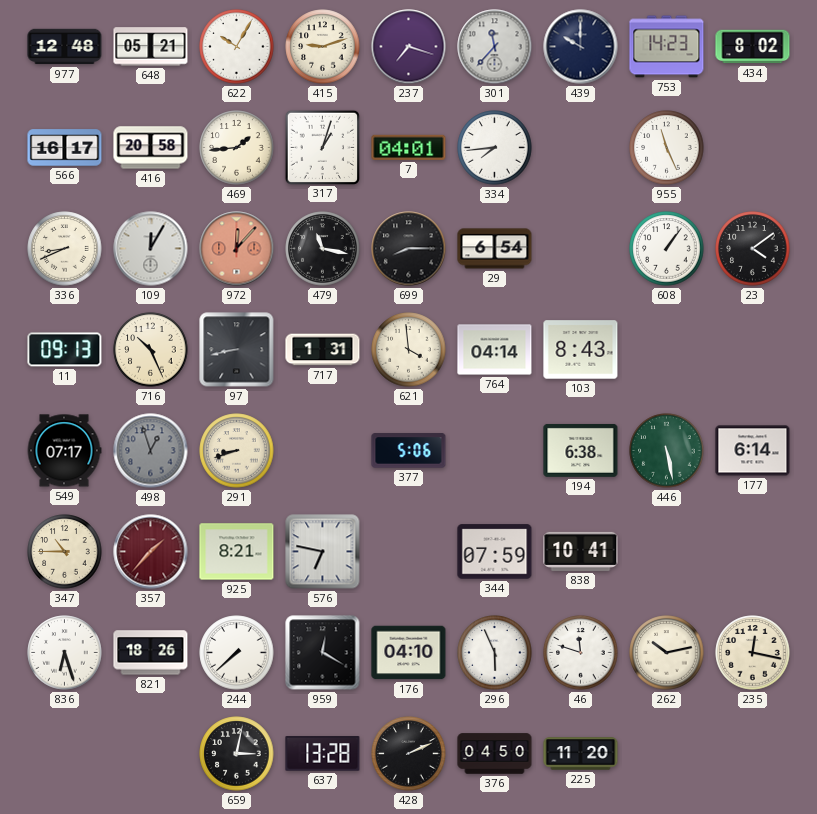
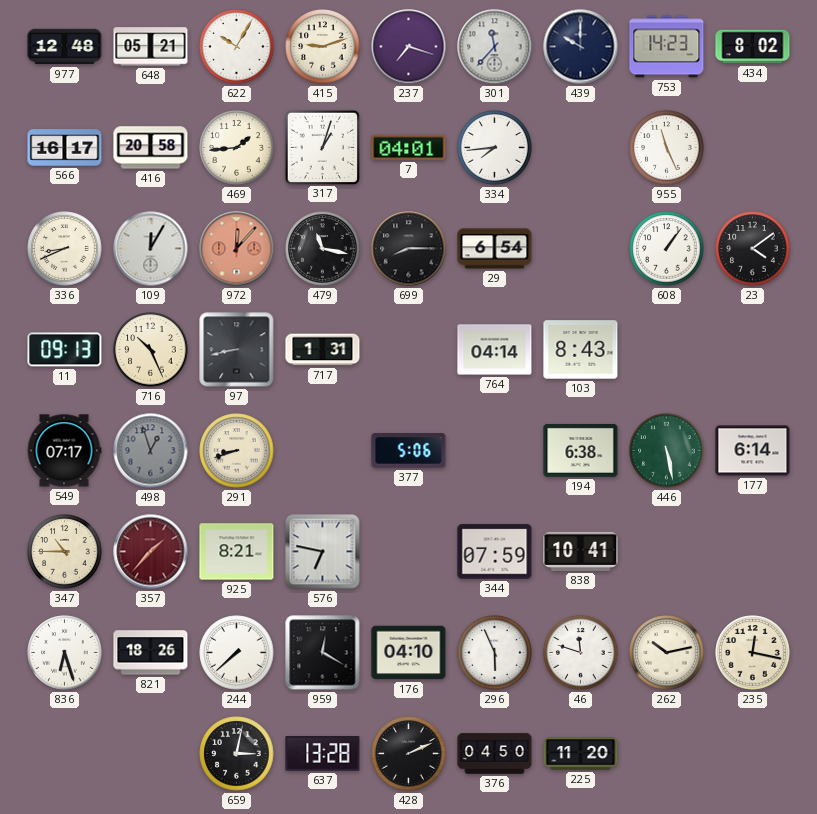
621: 3:59 -> none (409, 350)
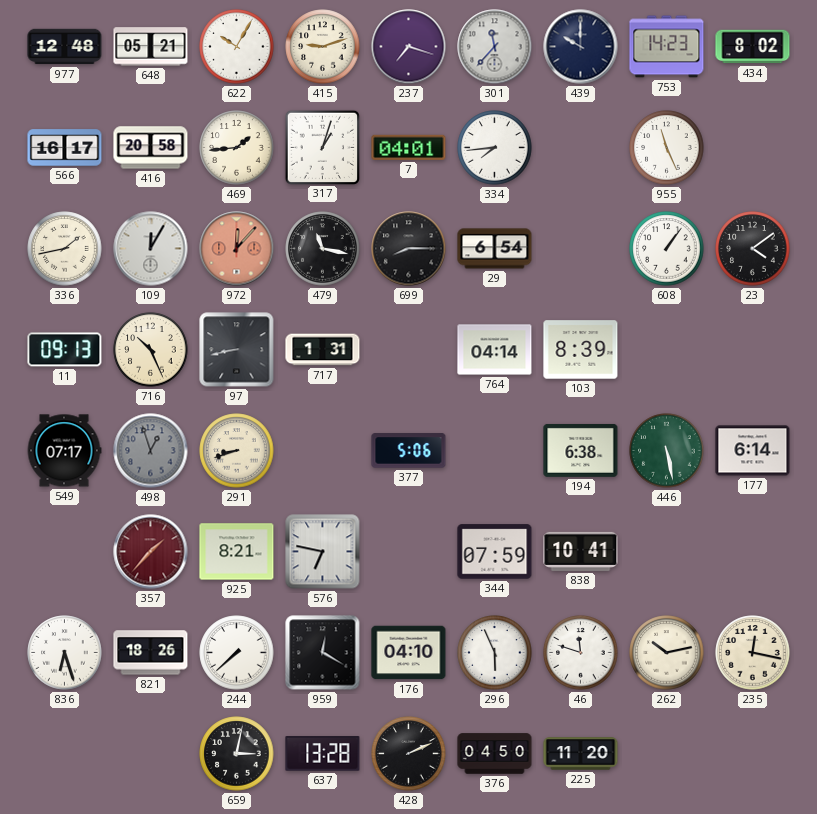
336: 8:41 -> 1:43 (65, 249)
103: 8:43 -> 8:39 (581, 350)
347: 10:45 -> none (65, 552)
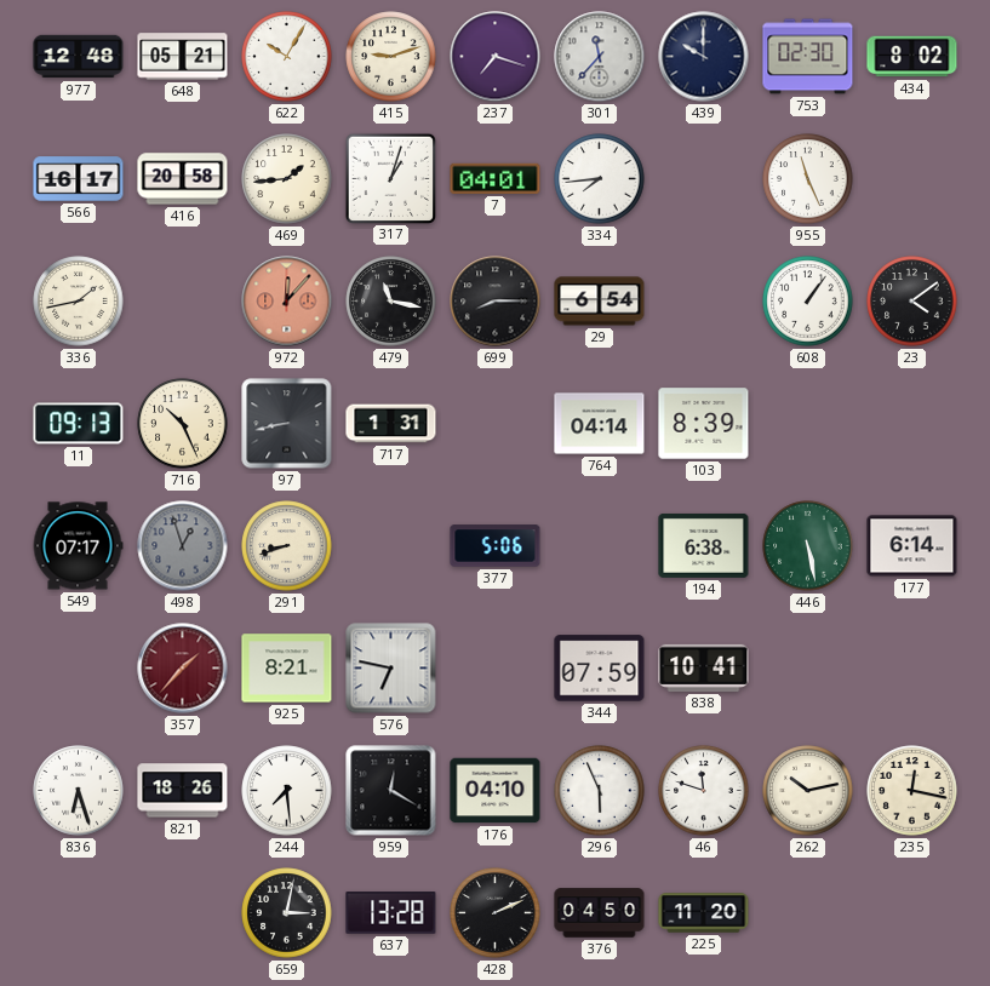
753: 14:23 -> 02:30 (808, 57)
109: 12:05 -> none (151, 249)
244: 7:38 -> 7:29 (287, 791)
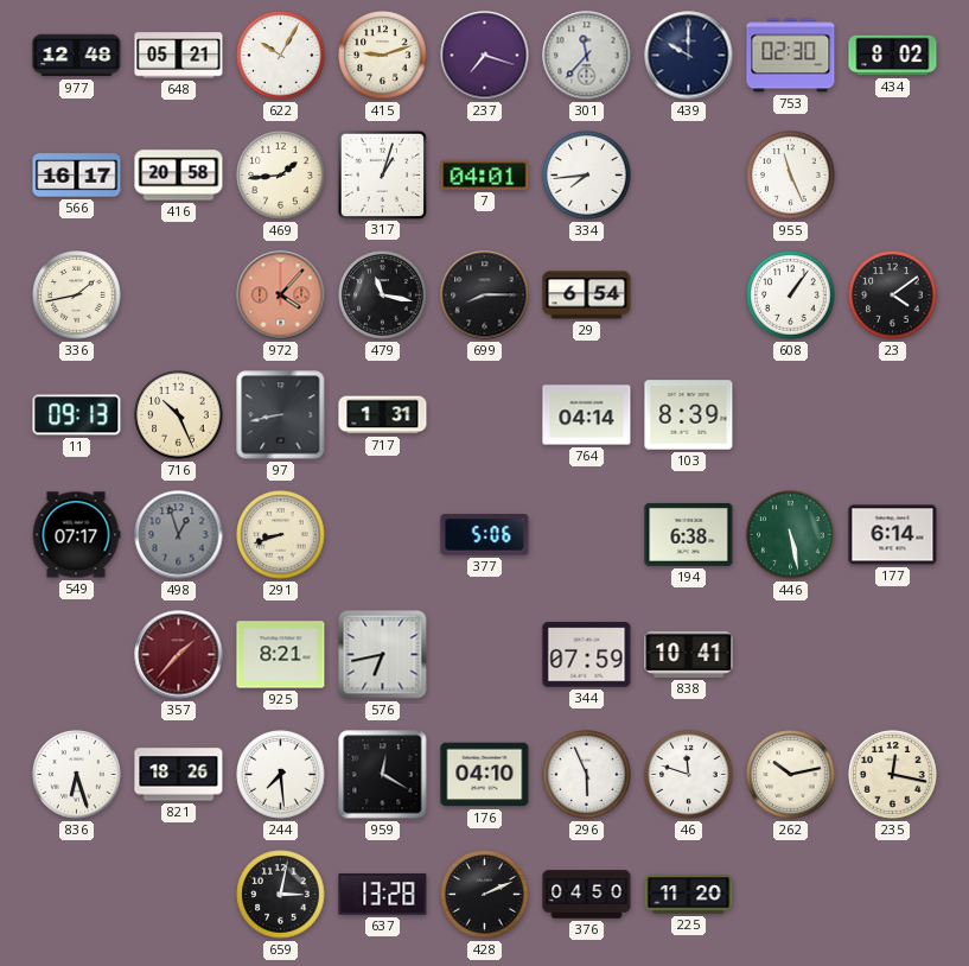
972: 12:07 -> 4:07 (281, 295)
576: 6:47 -> 6:43 (383, 655)
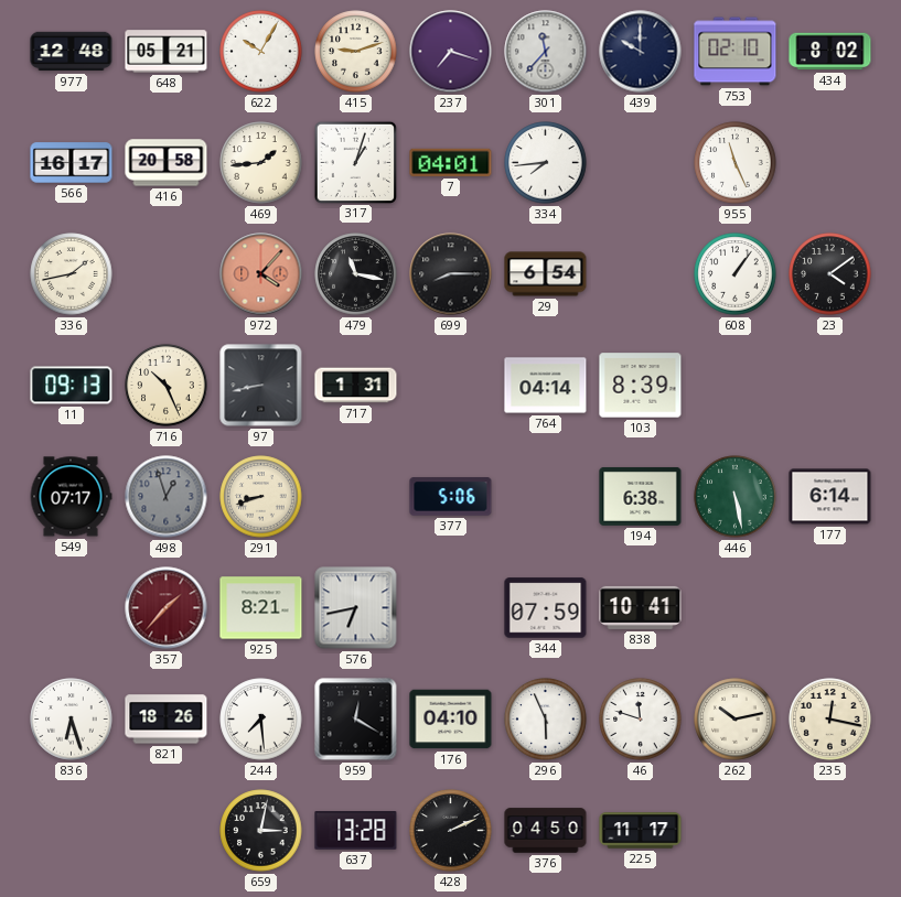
753: 02:30 -> 02:10 (736, 52)
225: 11:20 -> 11:17 (641, 831)
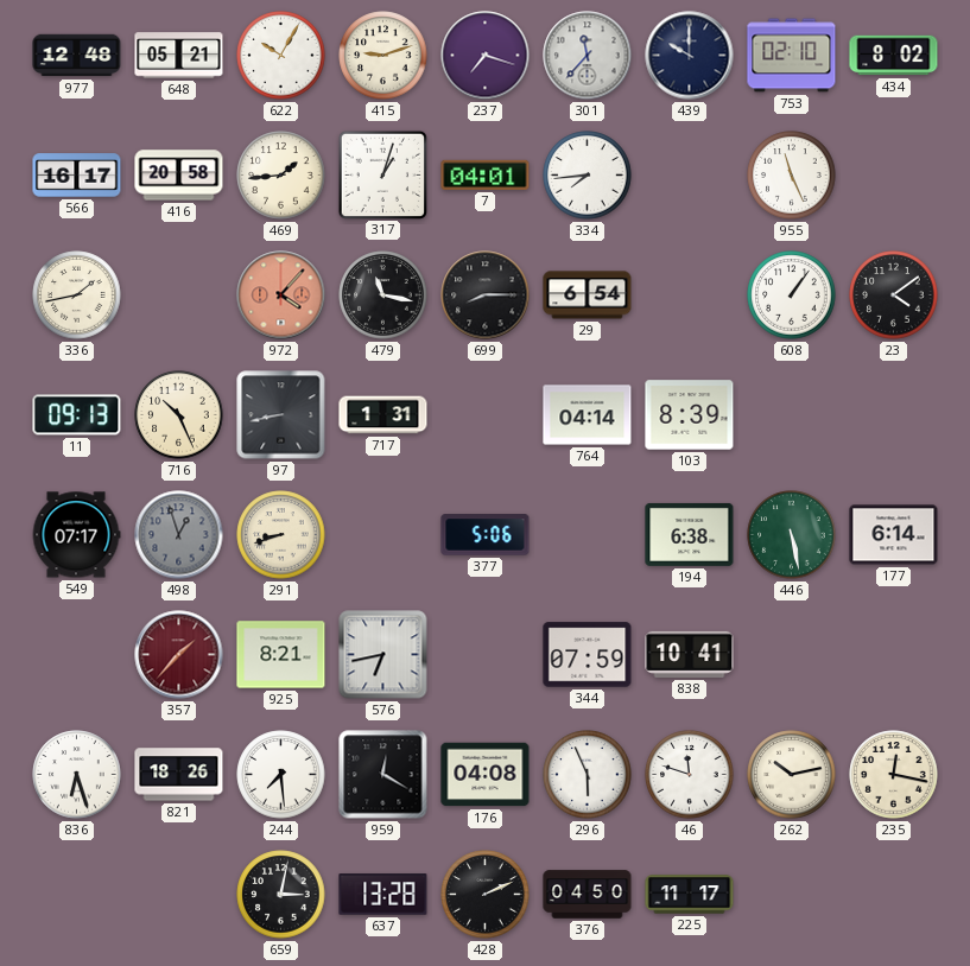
176: 04:10 -> 04:08 (486, 775)
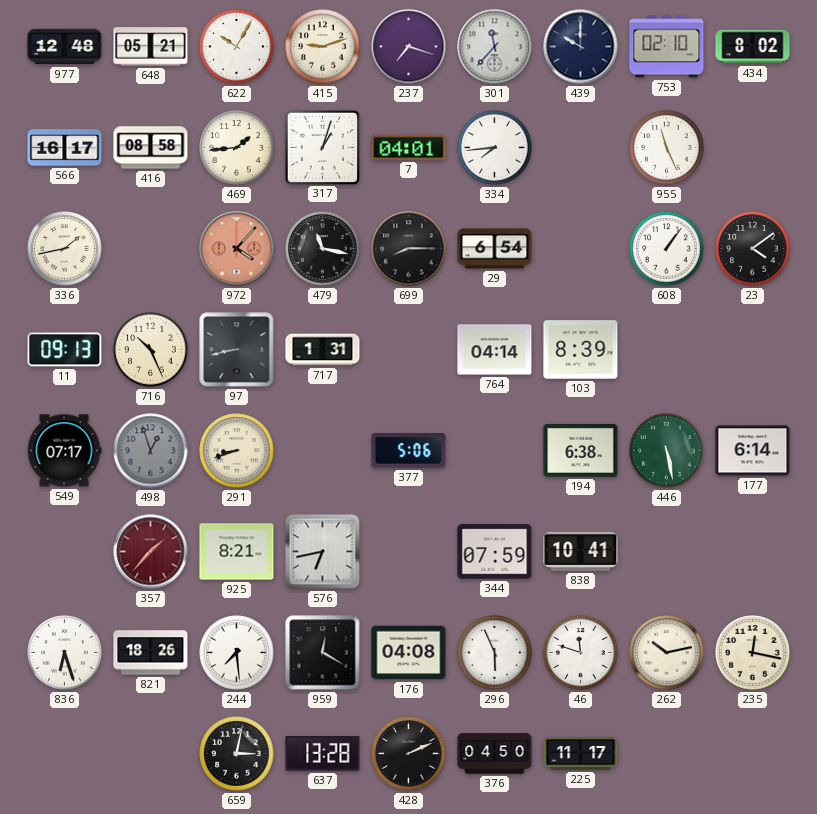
416: 20:58 -> 08:58 (151, 148)
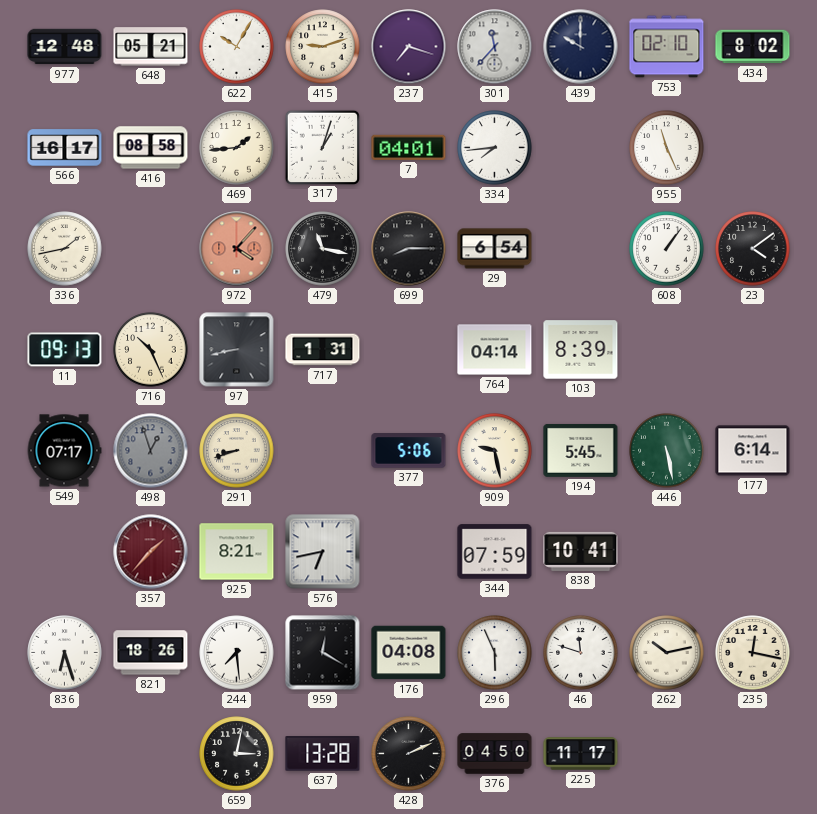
909: none -> 9:28 (495, 451)
194: 6:38 -> 5:45 (581, 450)
